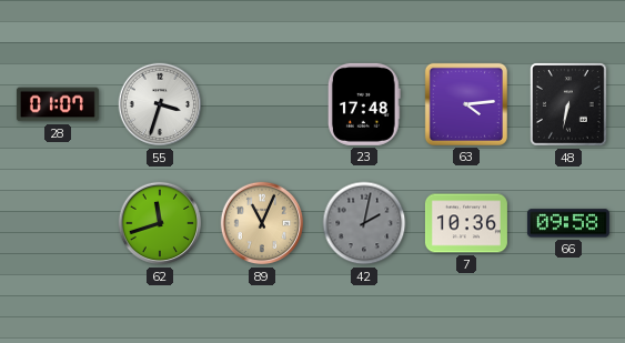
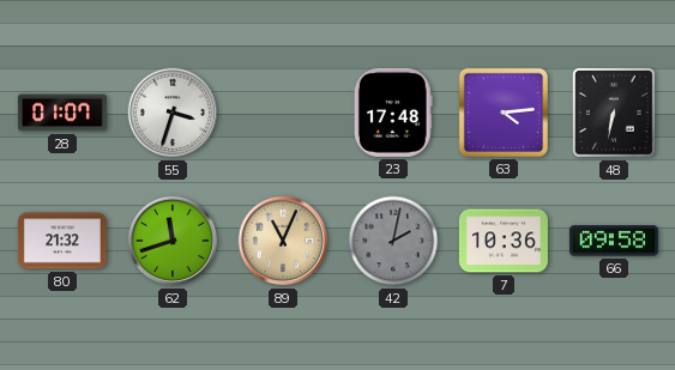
80: none -> 21:32 (62, 241)
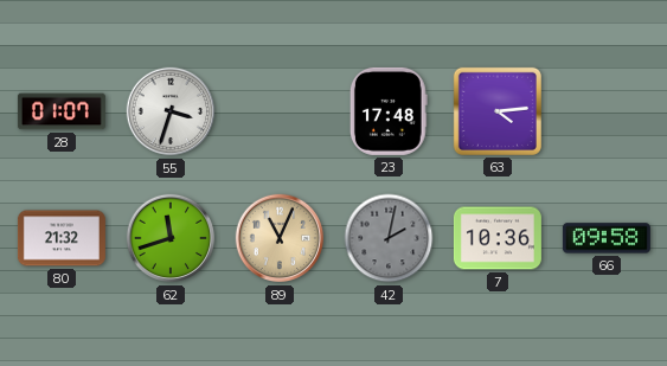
48: 6:32 -> none (615, 113)
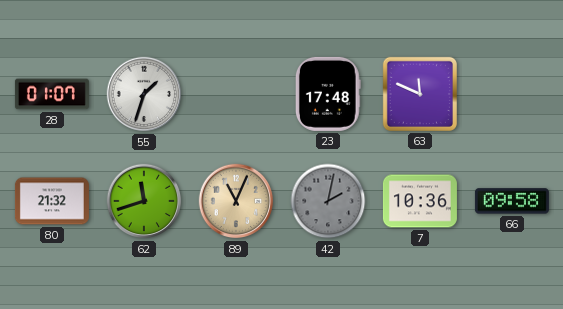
55: 3:33 -> 1:33 (144, 94)
63: 4:14 -> 11:49 (420, 94)
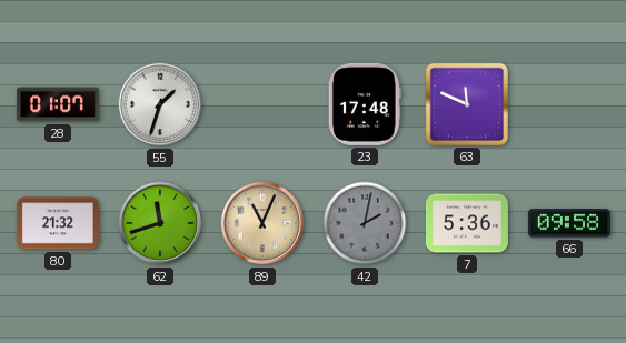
7: 10:36 -> 5:36 (467, 223)
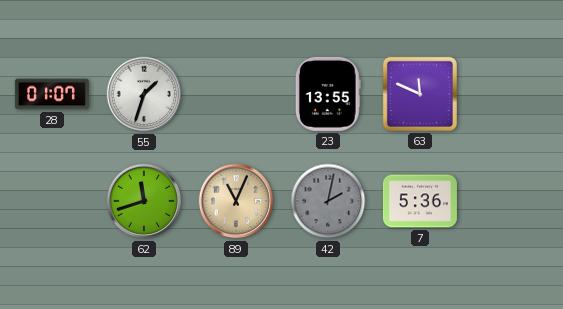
23: 17:48 -> 13:55 (328, 94)
80: 21:32 -> none (58, 223)
66: 09:58 -> none (569, 223)
